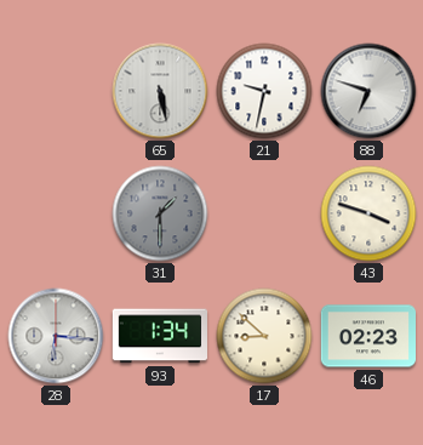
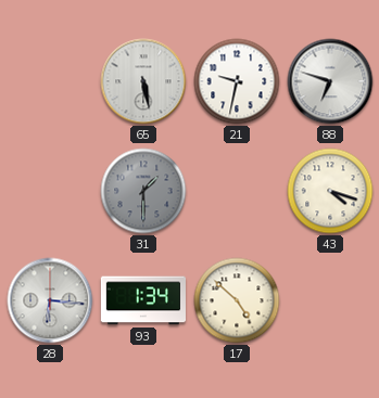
43: 3:48 -> 4:18 (330, 191)
17: 8:52 -> 4:52 (237, 300)
46: 02:23 -> none (367, 336)
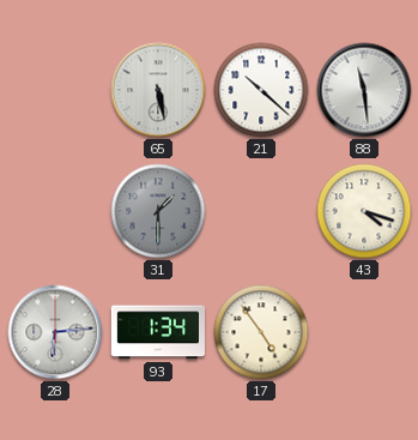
21: 9:32 -> 10:22 (261, 90)
88: 6:48 -> 11:29 (364, 90)
28: 6:16 -> 6:14 (55, 332)
17: 4:52 -> 4:54 (261, 332)
